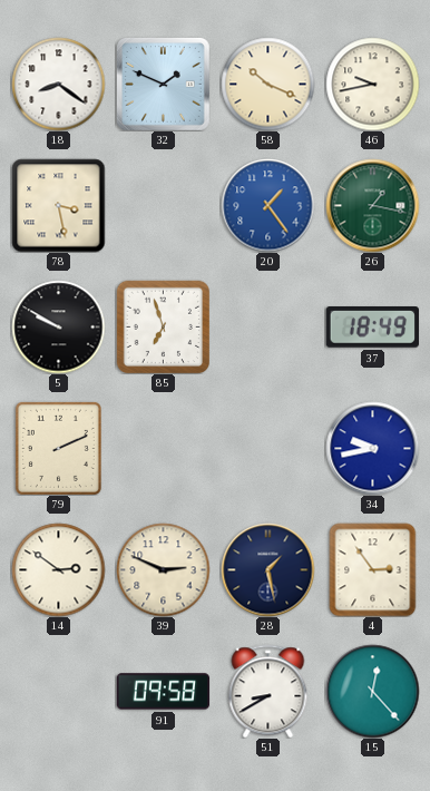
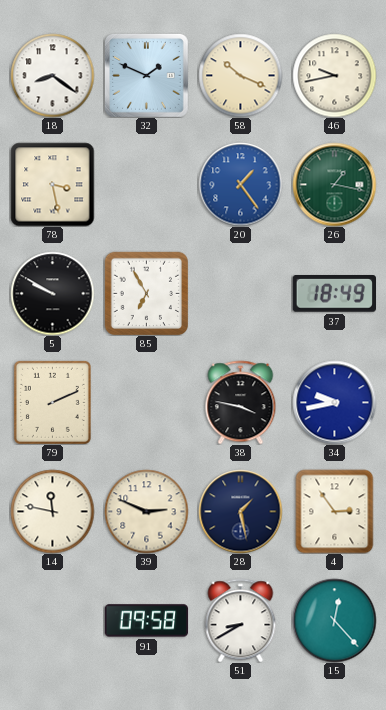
85: 6:57 -> 6:55 (146, 293)
38: none -> 3:47 (241, 402)
14: 2:51 -> 11:47 (52, 511)
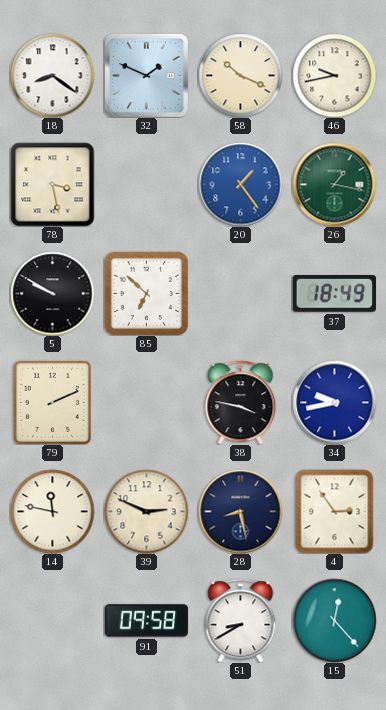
85: 6:55 -> 6:52 (146, 293)
28: 1:28 -> 8:28 (240, 511)
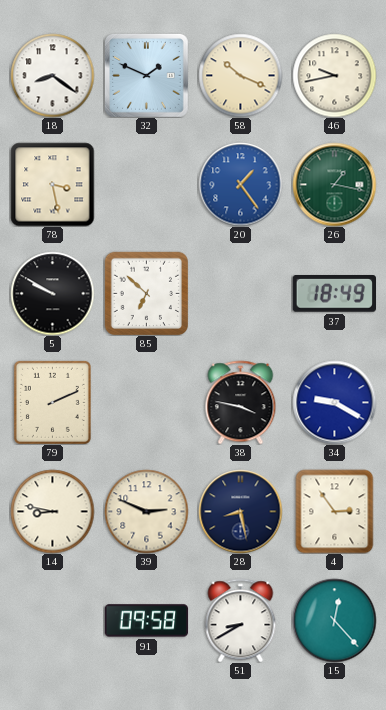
34: 9:43 -> 9:20 (334, 402)
14: 11:47 -> 8:47 (52, 511)
